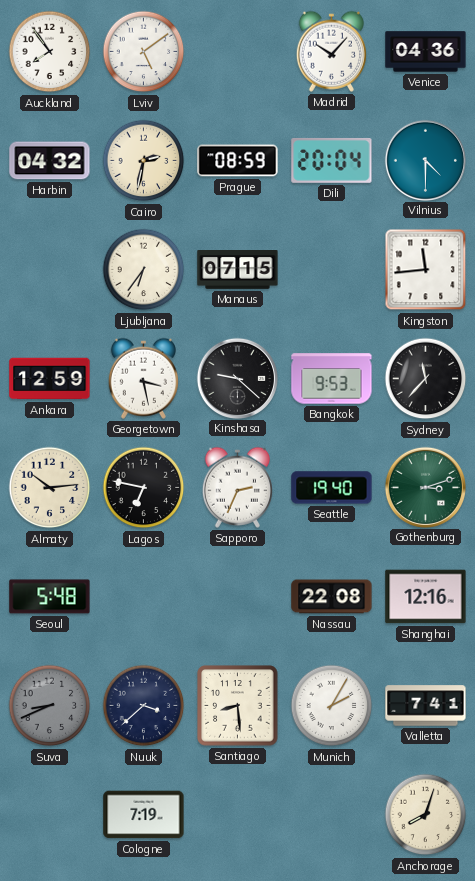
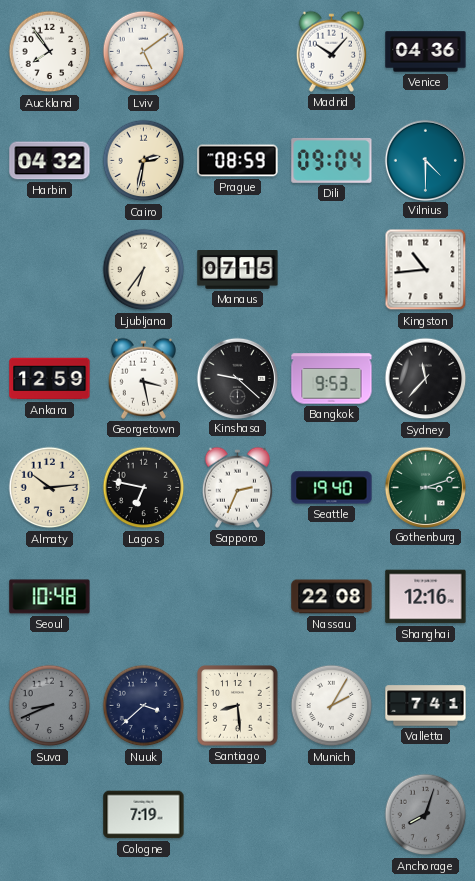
Dili: 20:04 -> 09:04 (332, 160)
Kingston: 11:44 -> 10:44 (426, 270)
Seoul: 5:48 -> 10:48 (50, 597)
Anchorage dial: cream -> grey (426, 815)
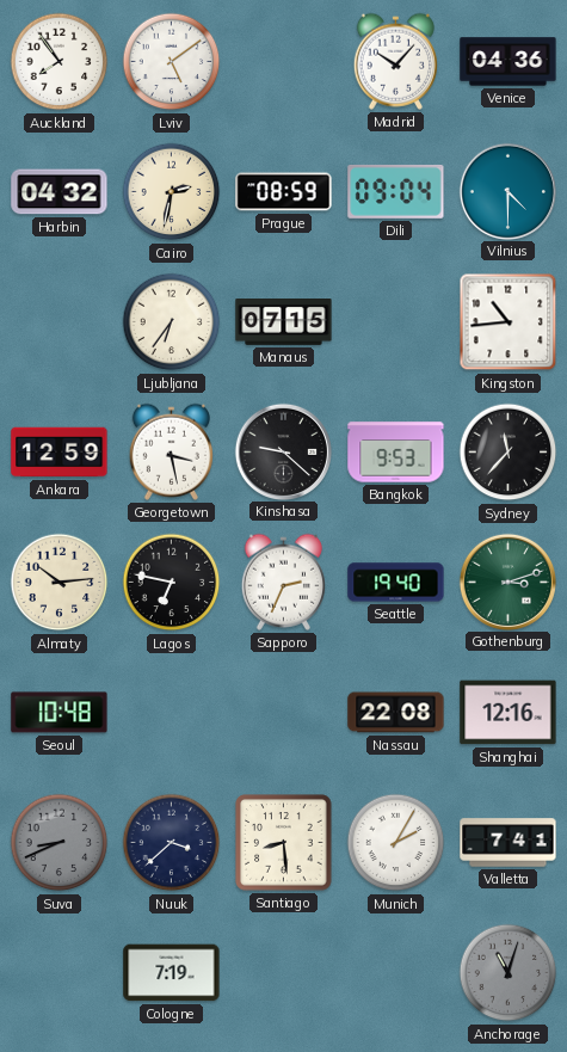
Anchorage: 8:03 -> 11:03 (509, 973)
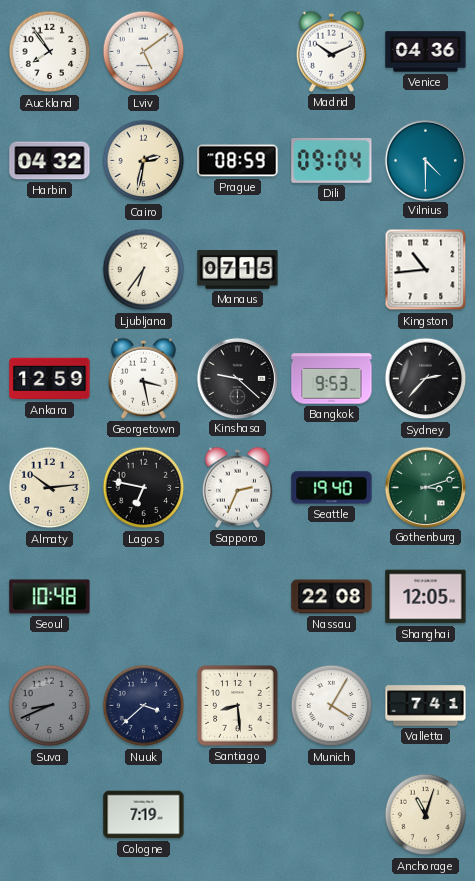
Madrid: 10:07 -> 10:11 (331, 51)
Sydney: 11:37 -> 2:37 (426, 379)
Shanghai: 12:16 -> 12:05 (426, 597)
Munich: 2:05 -> 4:05 (332, 706)
Anchorage dial: grey -> cream (426, 815)
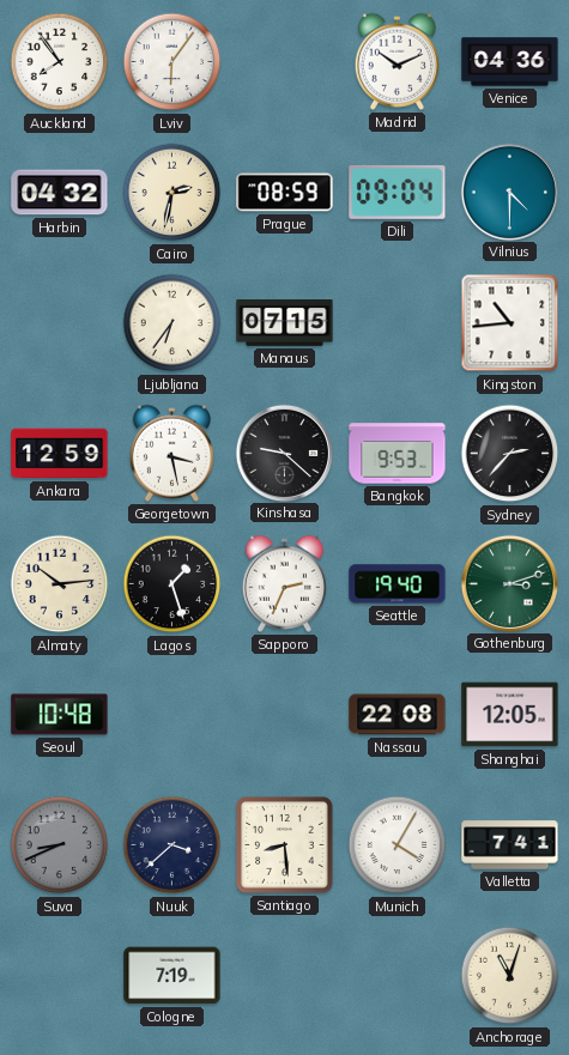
Lviv: 5:09 -> 6:06 (172, 62)
Lagos: 6:47 -> 1:27 (172, 584)
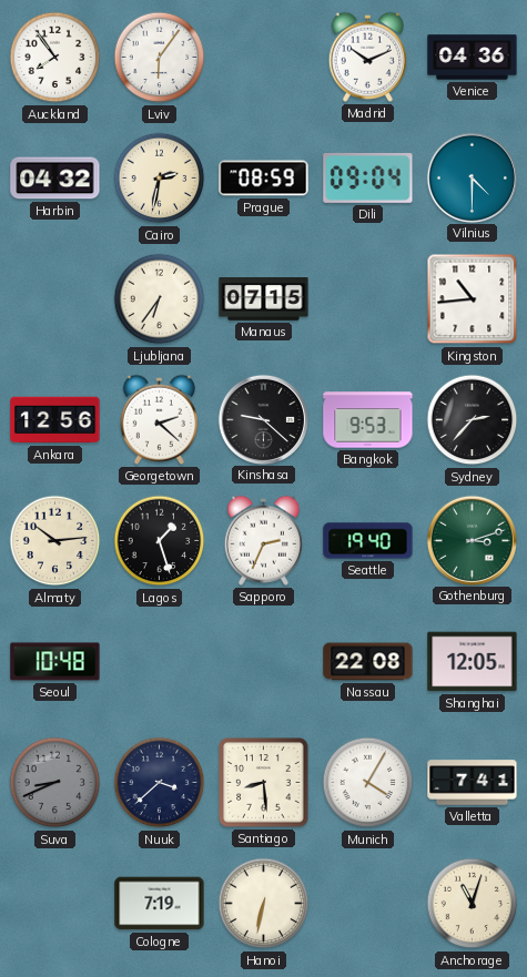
Ankara: 12:59 -> 12:56 (55, 420)
Georgetown: 3:28 -> 2:22 (159, 419)
Hanoi: none -> 6:32 (264, 904)
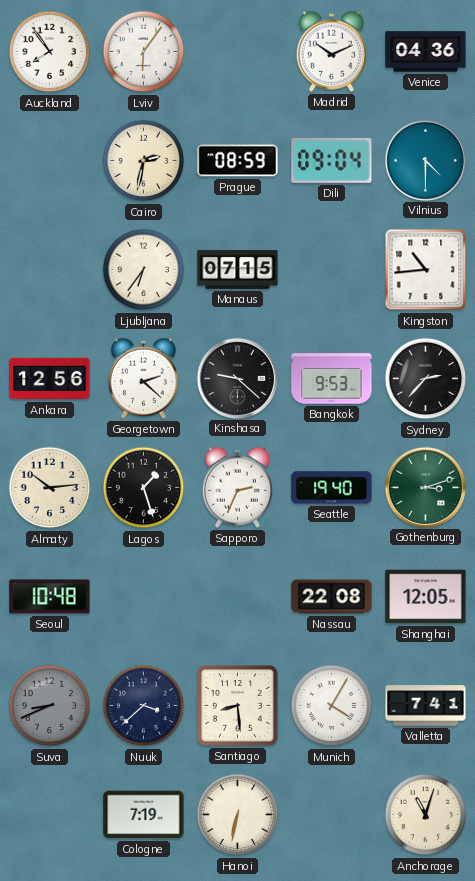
Harbin: 04:32 -> none (55, 179)
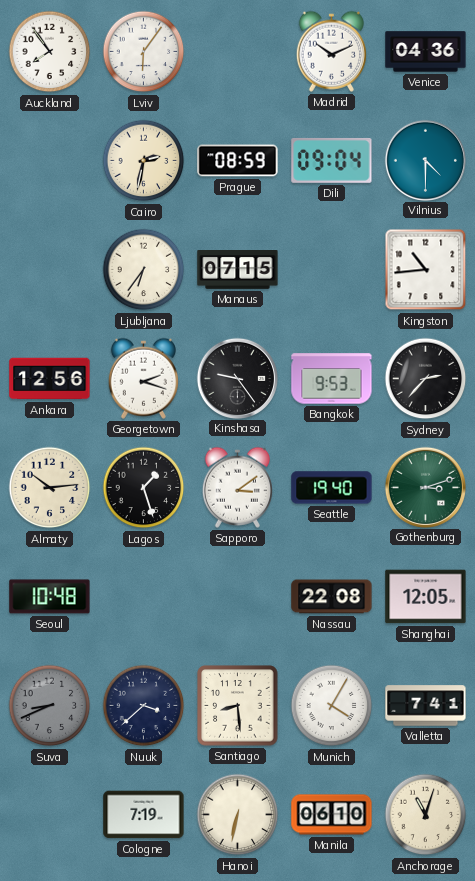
Georgetown: 2:22 -> 2:18 (143, 378)
Kinshasa: 9:22 -> 9:24 (237, 378)
Sapporo: 2:34 -> 3:09 (237, 487)
Manila: none -> 06:10 (332, 815)
